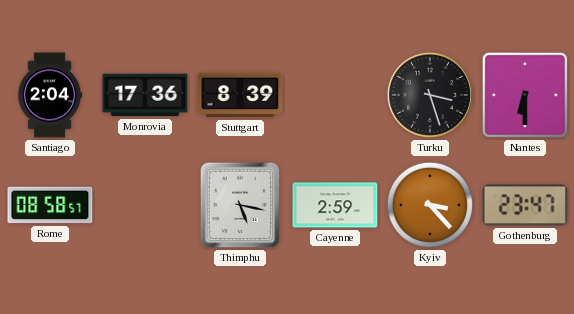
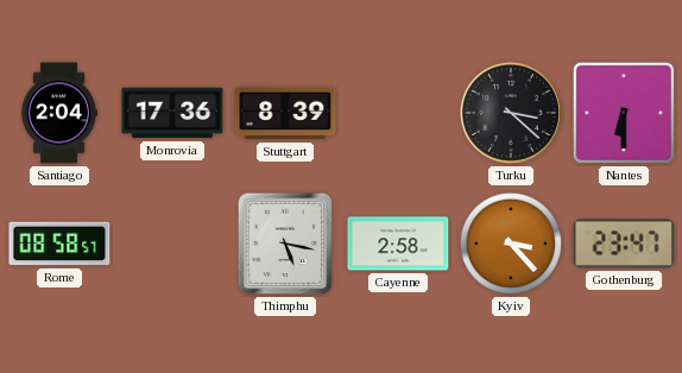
Turku: 3:27 -> 3:22 (511, 113)
Cayenne: 2:59 -> 2:58 (398, 244)
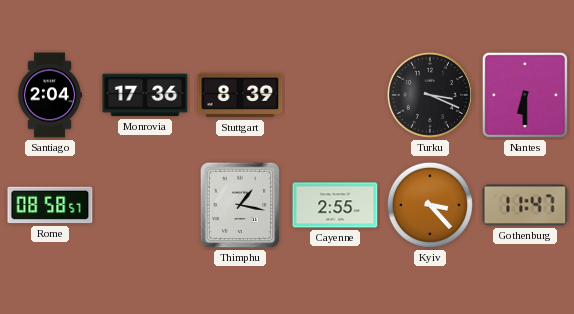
Turku: 3:22 -> 3:19 (430, 95)
Thimphu: 5:17 -> 1:17 (240, 205)
Cayenne: 2:58 -> 2:55 (335, 205)
Gothenburg: 23:47 -> 11:47 (525, 205)
